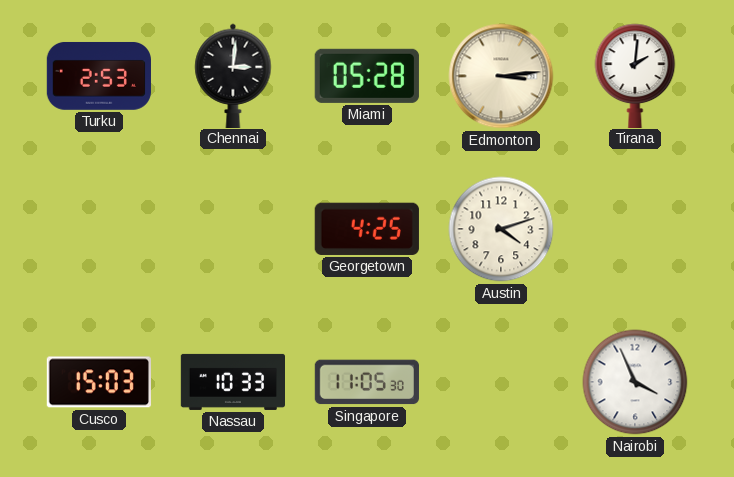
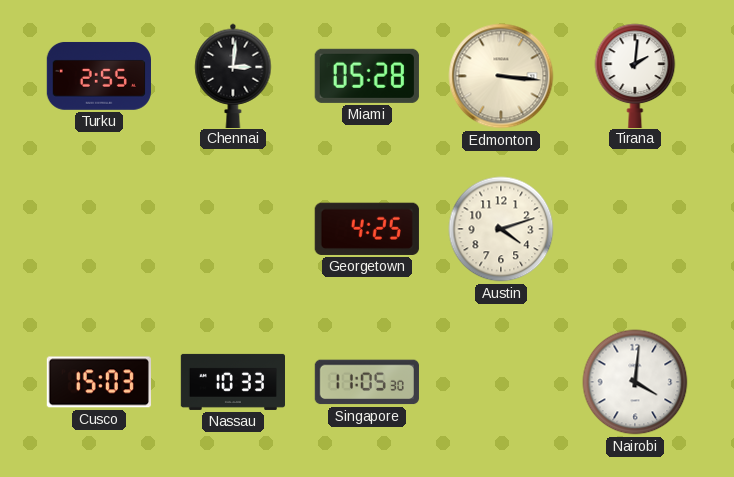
Turku: 2:53 -> 2:55 (99, 76)
Edmonton: 3:14 -> 3:16 (501, 76)
Nairobi: 3:56 -> 4:01 (635, 382)
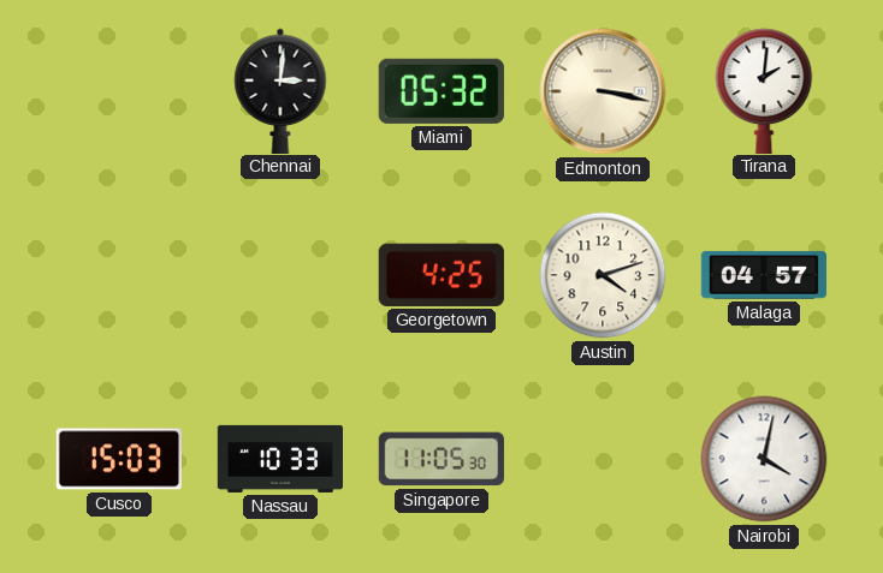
Turku: 2:55 -> none (99, 76)
Miami: 05:28 -> 05:32 (441, 91)
Edmonton: 3:16 -> 3:17 (603, 91)
Malaga: none -> 04:57 (764, 275)
Nairobi: 4:01 -> 4:02 (764, 459)
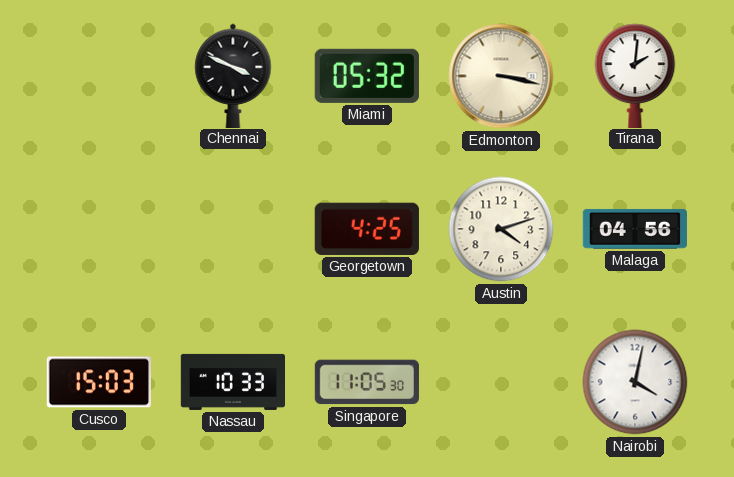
Chennai: 3:01 -> 3:49 (233, 75)
Malaga: 04:57 -> 04:56 (635, 229)
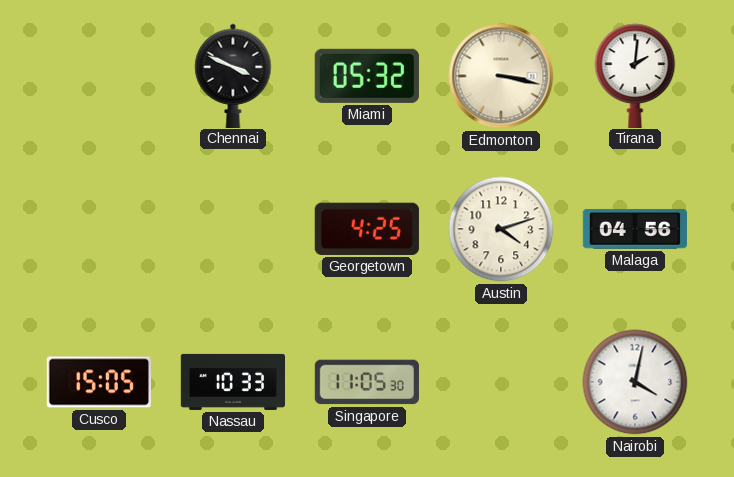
Cusco: 15:03 -> 15:05 (99, 382)
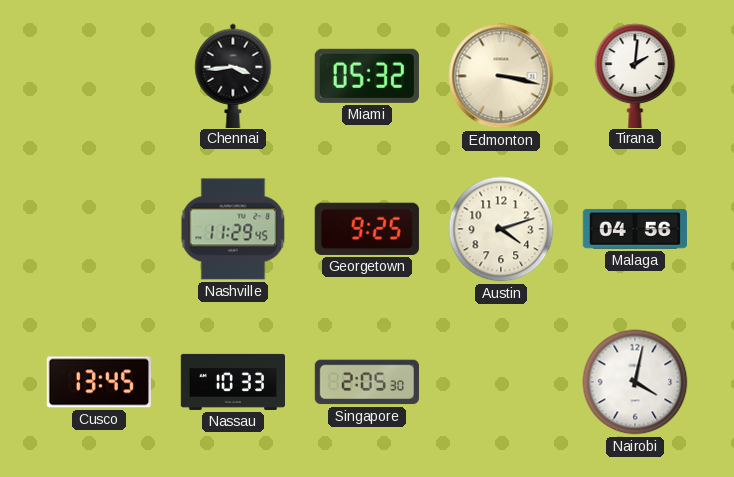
Chennai: 3:49 -> 3:44 (233, 75)
Nashville: none -> 11:29 (233, 229)
Georgetown: 4:25 -> 9:25 (367, 229)
Cusco: 15:05 -> 13:45 (99, 382)
Singapore: 11:05 -> 2:05 (367, 382)
